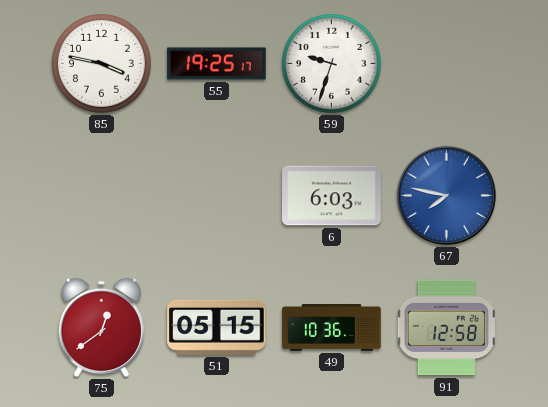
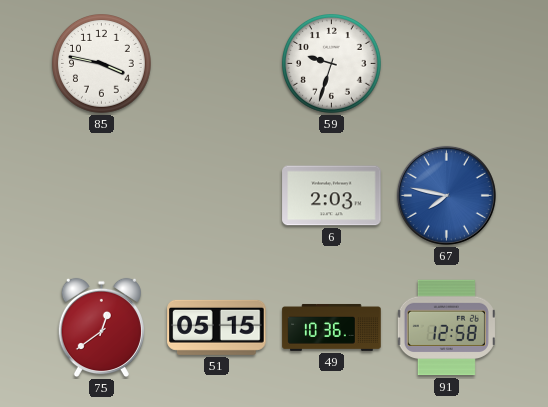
55: 19:25 -> none (217, 64)
6: 6:03 -> 2:03 (332, 196)
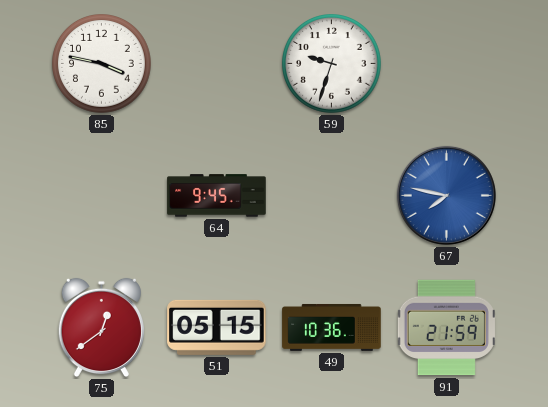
64: none -> 9:45 (217, 196)
6: 2:03 -> none (332, 196)
91: 12:58 -> 21:59 (446, 328)
